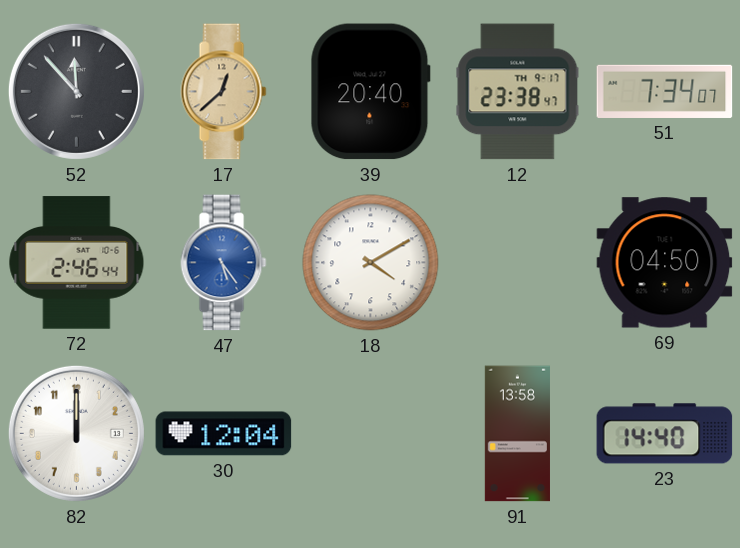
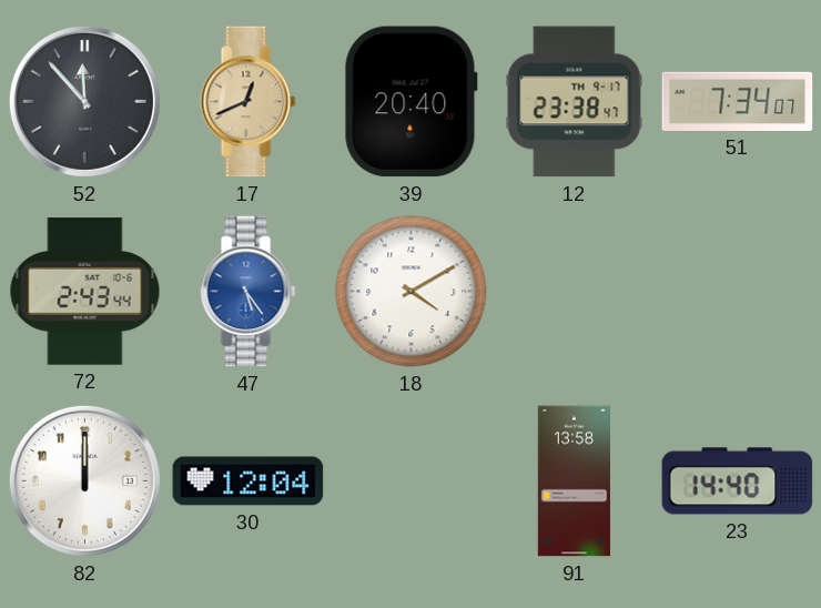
17: 12:38 -> 12:41 (249, 102)
72: 2:46 -> 2:43 (85, 292)
69: 04:50 -> none (665, 263)
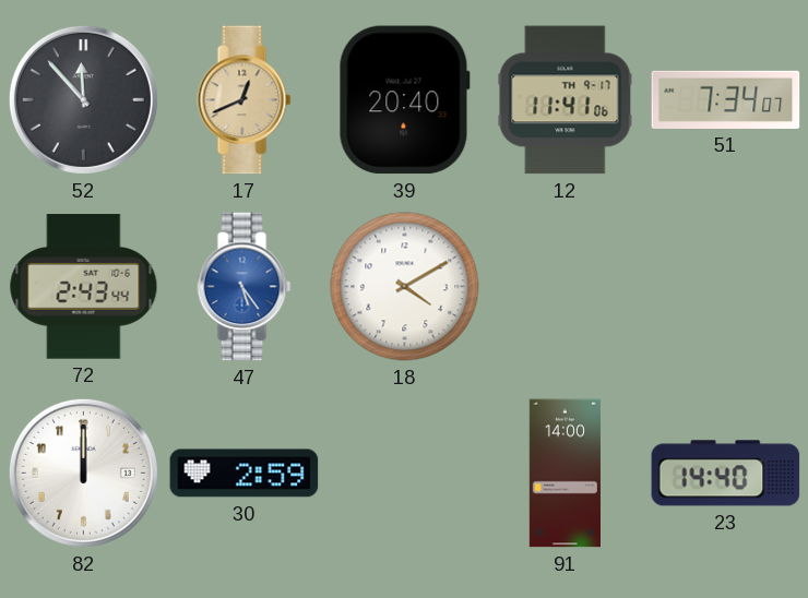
12: 23:38 -> 11:41 (566, 100)
30: 12:04 -> 2:59 (245, 474)
91: 13:58 -> 14:00 (565, 474)
